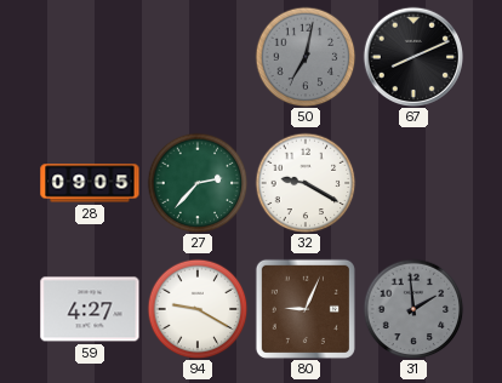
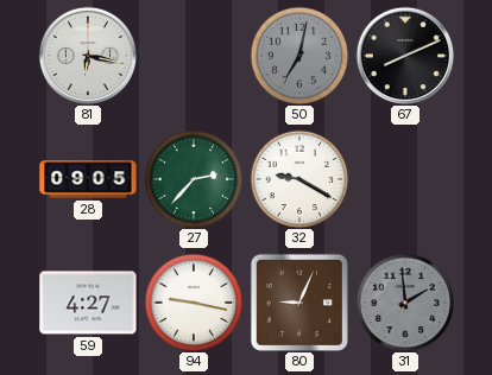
81: none -> 6:17 (87, 55)
94: 9:20 -> 9:17 (194, 303)
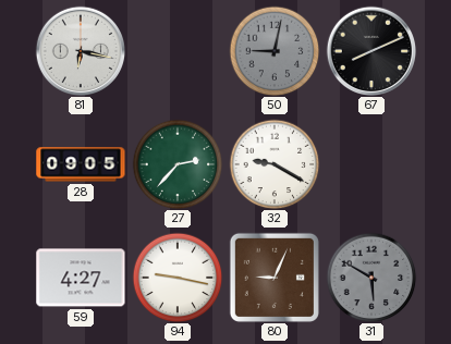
50: 7:02 -> 9:02 (275, 51)
31: 1:59 -> 5:50 (371, 278)
